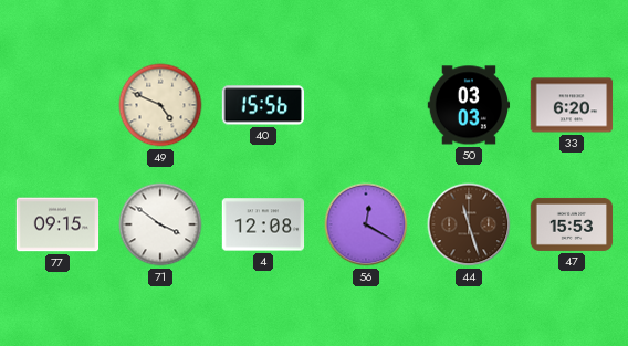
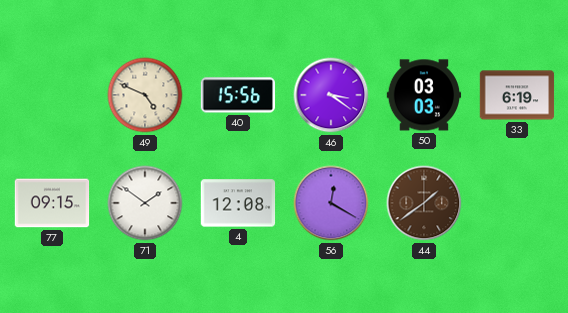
46: none -> 3:21 (331, 95)
33: 6:20 -> 6:19 (517, 95)
71: 3:51 -> 1:51 (145, 203)
44: 11:27 -> 1:39 (424, 203)
47: 15:53 -> none (572, 224)
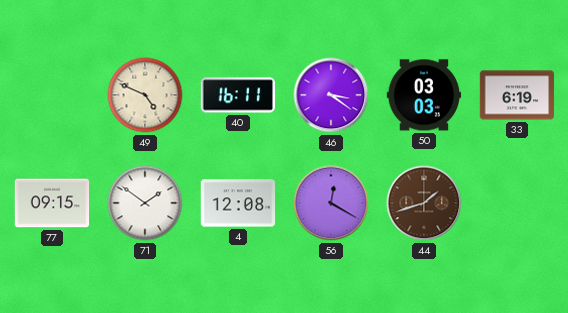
40: 15:56 -> 16:11 (237, 95)
44: 1:39 -> 1:42 (424, 203)
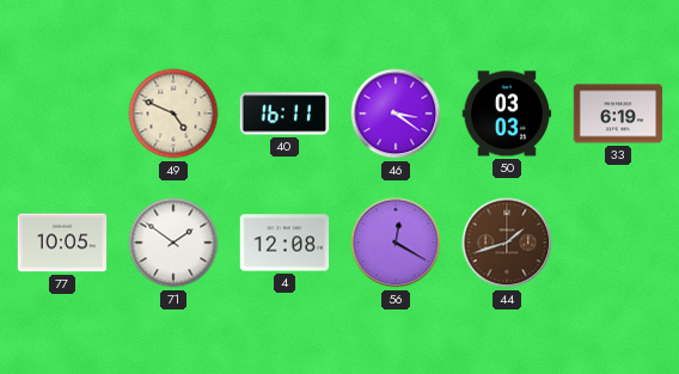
77: 09:15 -> 10:05 (62, 243)
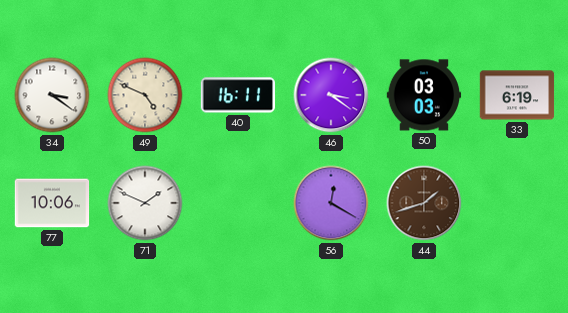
34: none -> 3:21 (52, 95)
77: 10:05 -> 10:06 (52, 203)
71: 1:51 -> 1:49 (145, 203)
4: 12:08 -> none (285, 243)
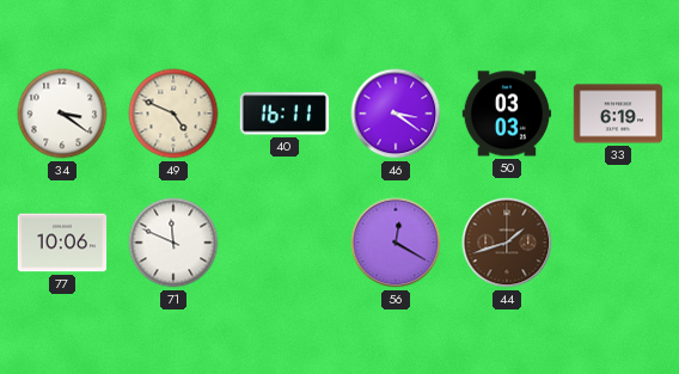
71: 1:49 -> 11:49 (173, 243)
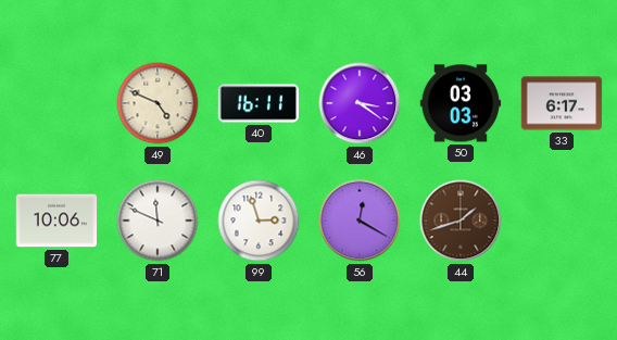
34: 3:21 -> none (62, 114)
33: 6:19 -> 6:17 (562, 103)
99: none -> 2:57 (259, 221)
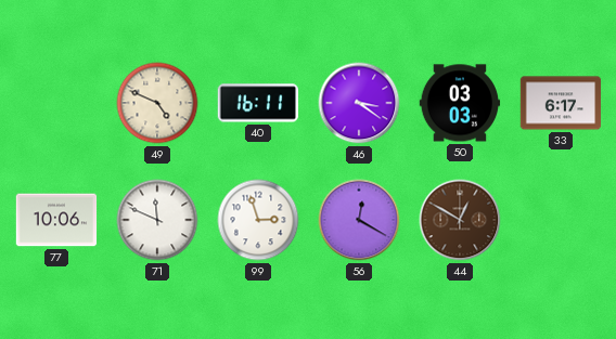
44: 1:42 -> 12:50 (460, 220)
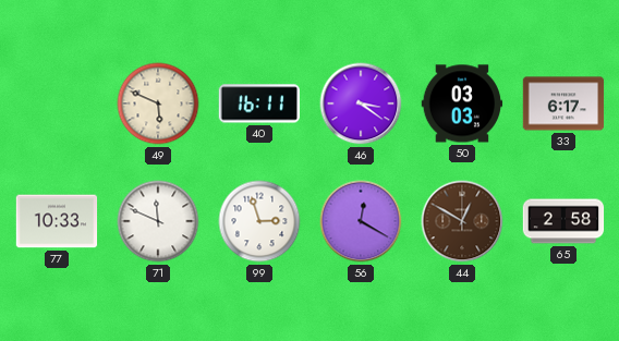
49: 4:49 -> 5:49 (158, 103)
77: 10:06 -> 10:33 (57, 221)
65: none -> 2:58 (563, 221)
